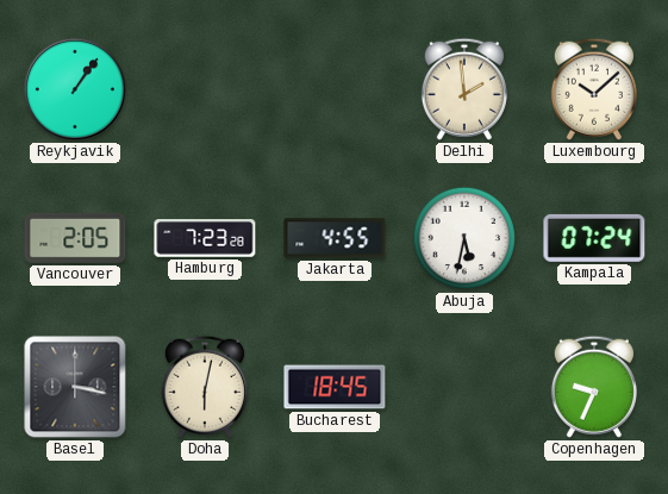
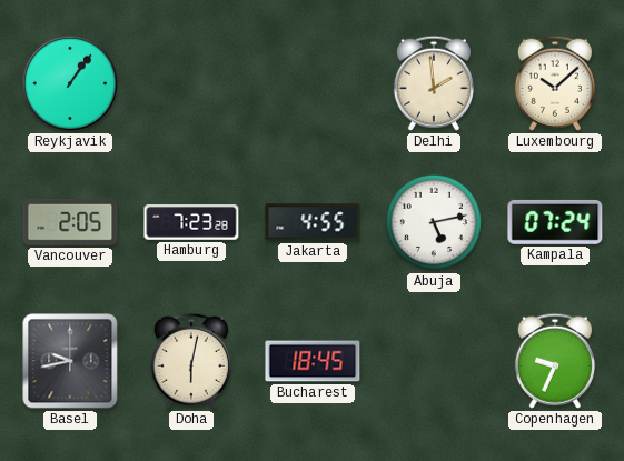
Abuja: 5:32 -> 5:13 (434, 222)
Basel: 3:17 -> 9:43 (70, 361)
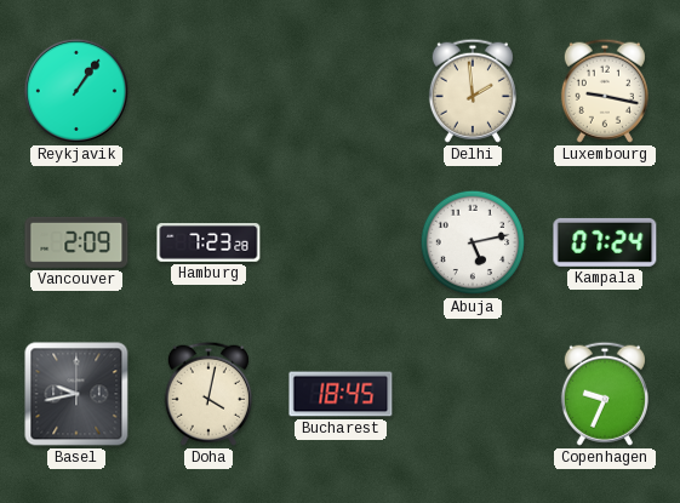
Luxembourg: 10:08 -> 9:17 (605, 91)
Vancouver: 2:05 -> 2:09 (76, 242)
Jakarta: 4:55 -> none (313, 222)
Doha: 6:02 -> 4:02 (208, 394)
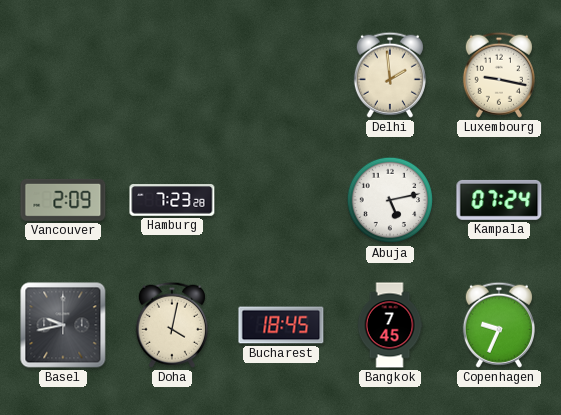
Reykjavik: 1:06 -> none (76, 91)
Bangkok: none -> 7:45 (390, 325)
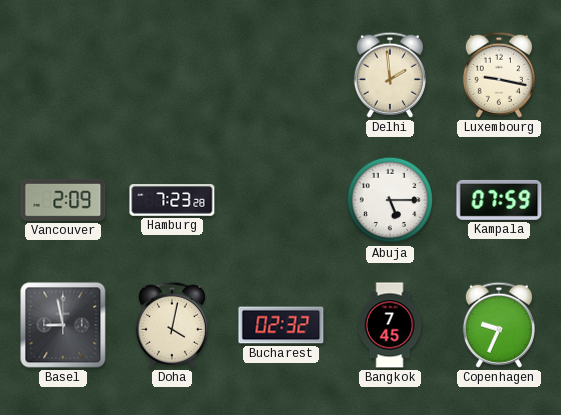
Abuja: 5:13 -> 5:15 (390, 200)
Kampala: 07:24 -> 07:59 (499, 200)
Basel: 9:43 -> 8:58 (63, 325)
Bucharest: 18:45 -> 02:32 (281, 325)
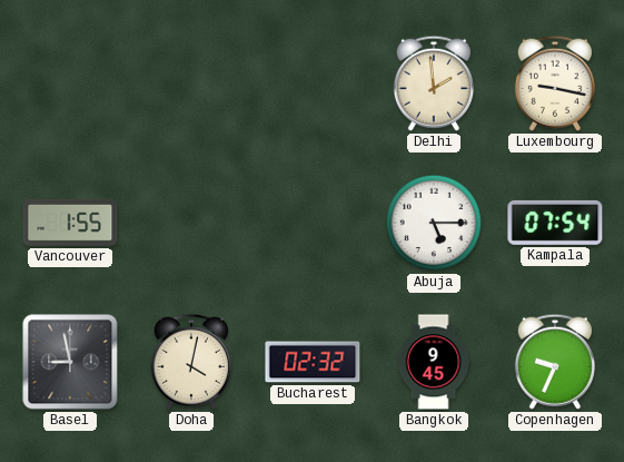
Vancouver: 2:09 -> 1:55 (70, 223)
Hamburg: 7:23 -> none (172, 200)
Kampala: 07:59 -> 07:54 (555, 223)
Bangkok: 7:45 -> 9:45 (434, 362)
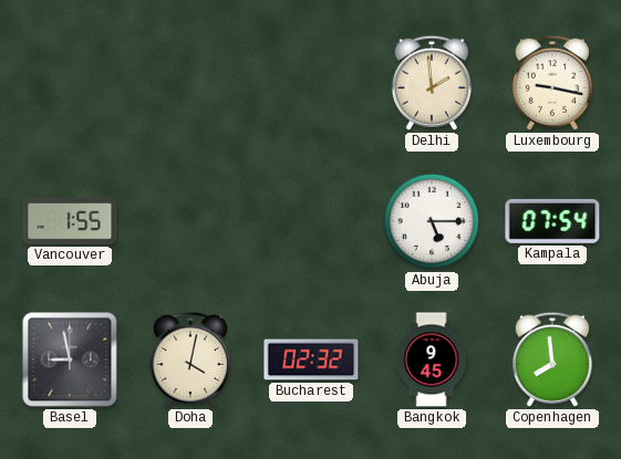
Copenhagen: 9:34 -> 7:59 (552, 359)
